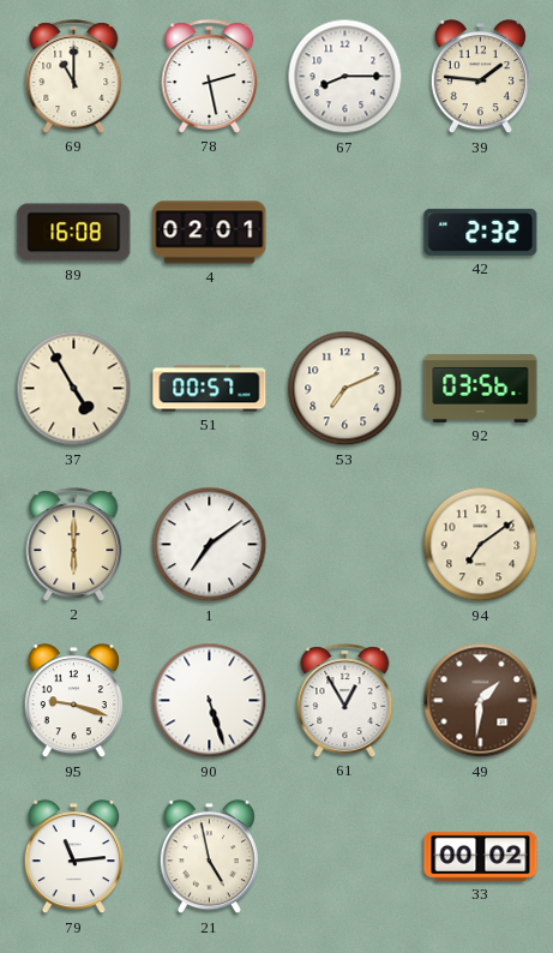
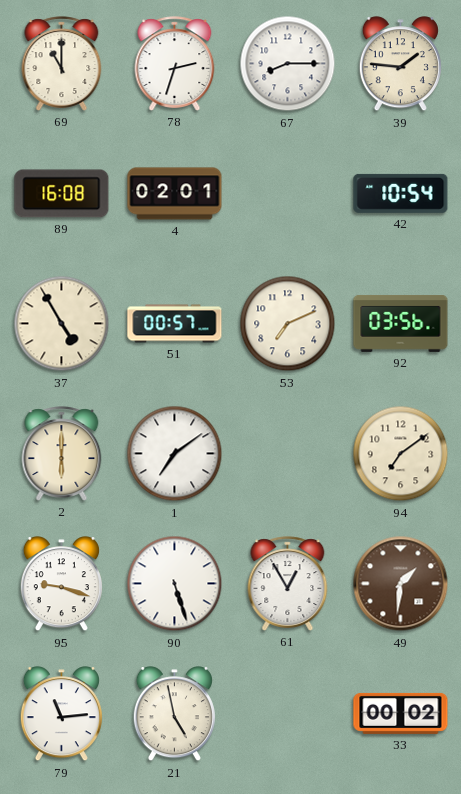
78: 2:28 -> 2:33 (175, 64)
42: 2:32 -> 10:54 (401, 193)
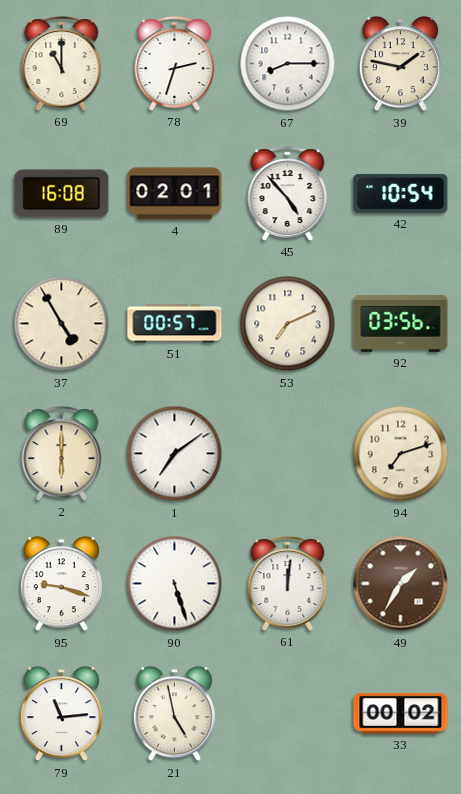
39: 1:46 -> 1:47 (400, 64)
45: none -> 4:53 (288, 194)
94: 7:09 -> 7:12 (401, 454)
61: 12:55 -> 12:01 (288, 584)
49: 1:31 -> 1:35 (401, 584)
